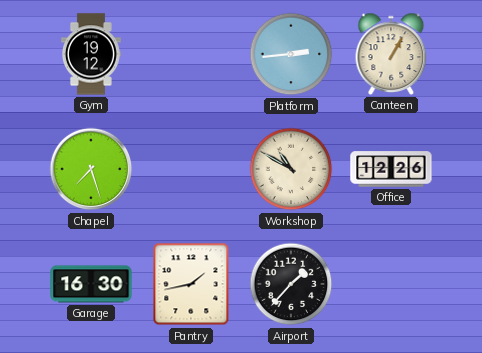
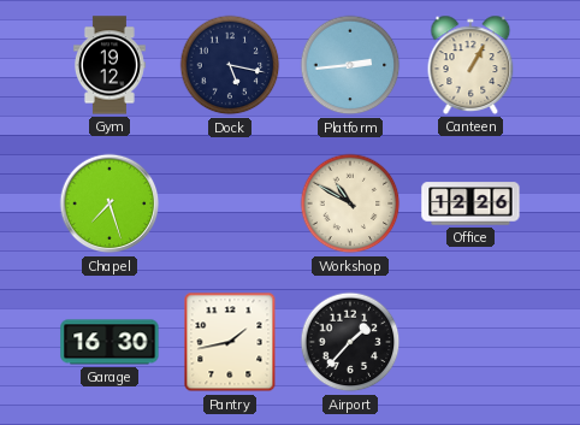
Dock: none -> 5:17 (230, 65)
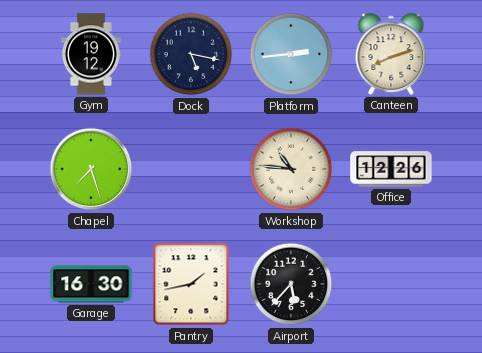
Canteen: 1:05 -> 8:12 (391, 54)
Workshop: 10:50 -> 10:46 (291, 169)
Airport: 1:37 -> 5:37 (291, 284)
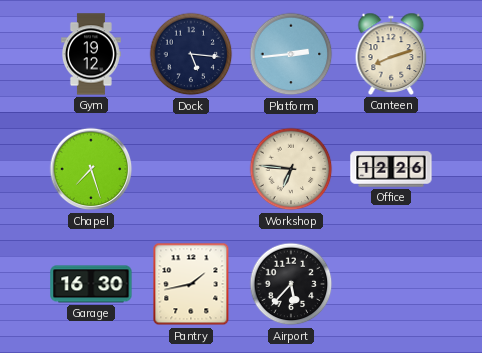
Dock: 5:17 -> 5:16 (191, 54)
Workshop: 10:46 -> 6:46 (291, 169)
